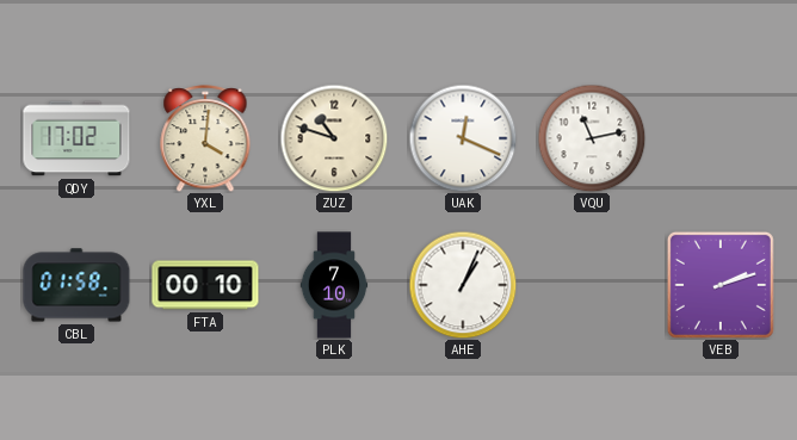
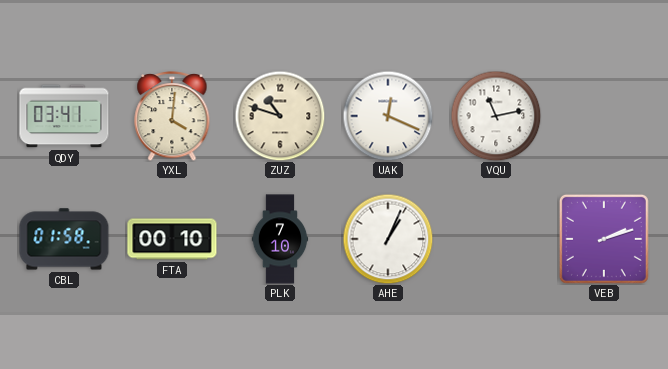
QDY: 17:02 -> 03:41 (64, 116)
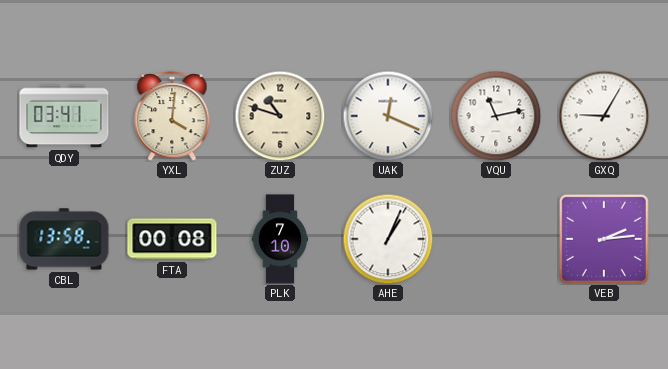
GXQ: none -> 9:05 (604, 116)
CBL: 01:58 -> 13:58 (64, 239)
FTA: 00:10 -> 00:08 (172, 239)
VEB: 2:12 -> 2:14 (604, 239)
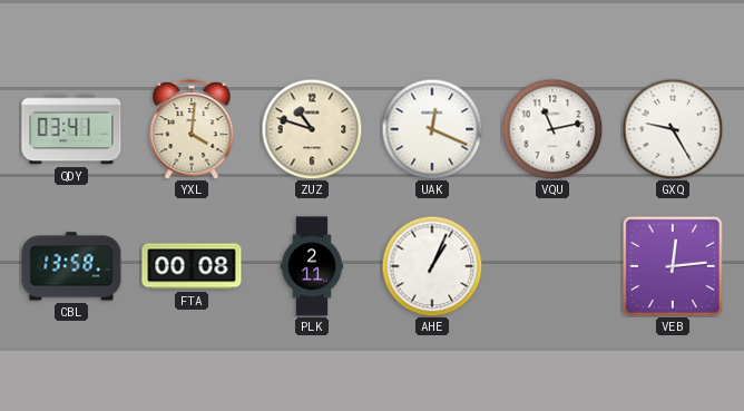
GXQ: 9:05 -> 9:25 (673, 129)
PLK: 7:10 -> 2:11 (312, 266)
VEB: 2:14 -> 12:14 (673, 266)
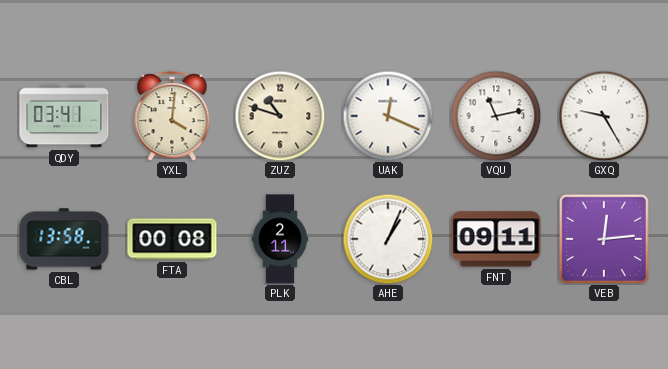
FNT: none -> 09:11 (496, 239)
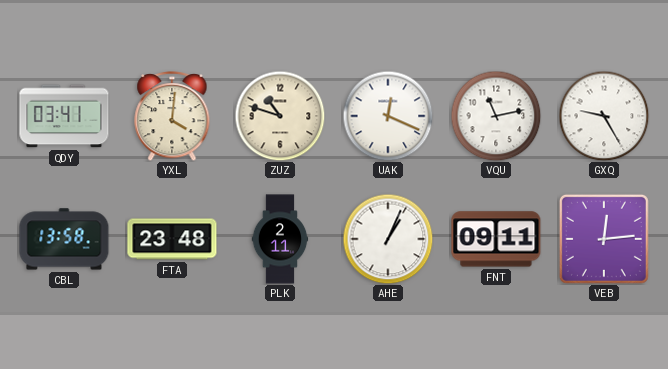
FTA: 00:08 -> 23:48 (172, 239)
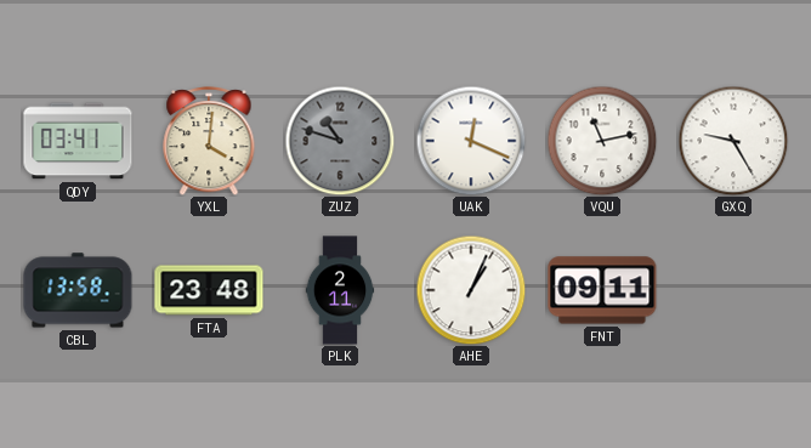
ZUZ dial: cream -> grey (340, 141)
VEB: 12:14 -> none (604, 239)
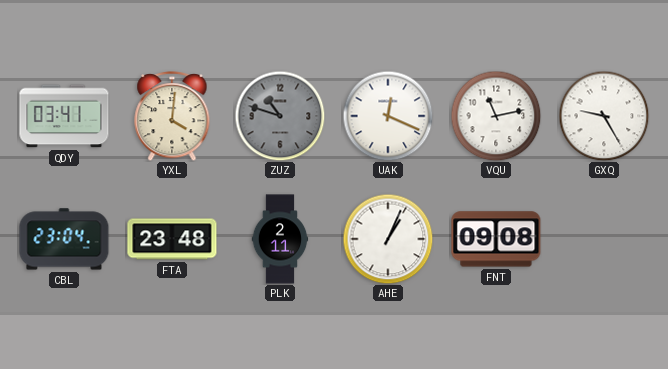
CBL: 13:58 -> 23:04 (64, 239)
FNT: 09:11 -> 09:08 (496, 239)
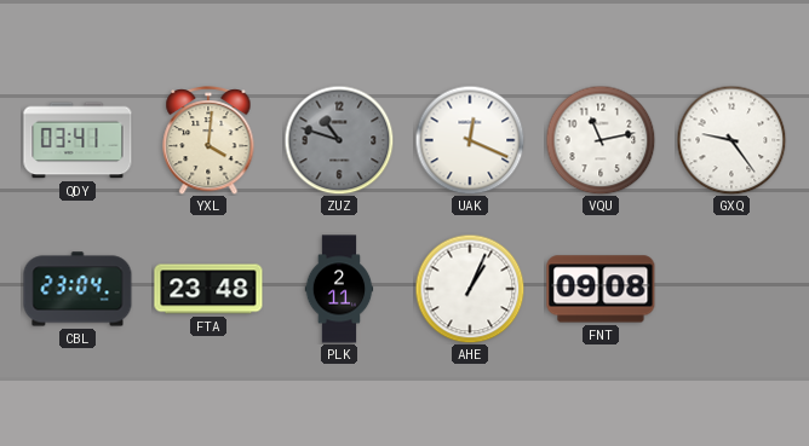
GXQ: 9:25 -> 9:24 (731, 140)
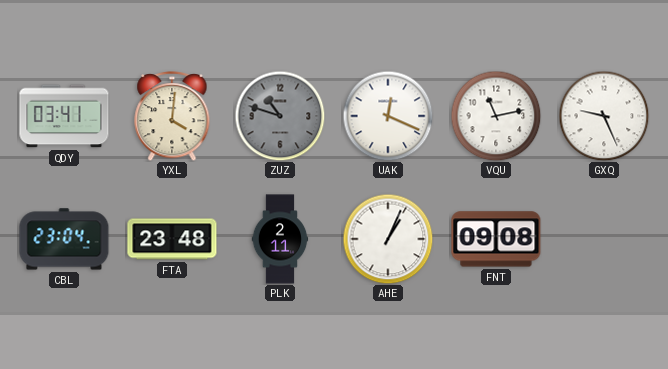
GXQ: 9:24 -> 9:26 (604, 116)
